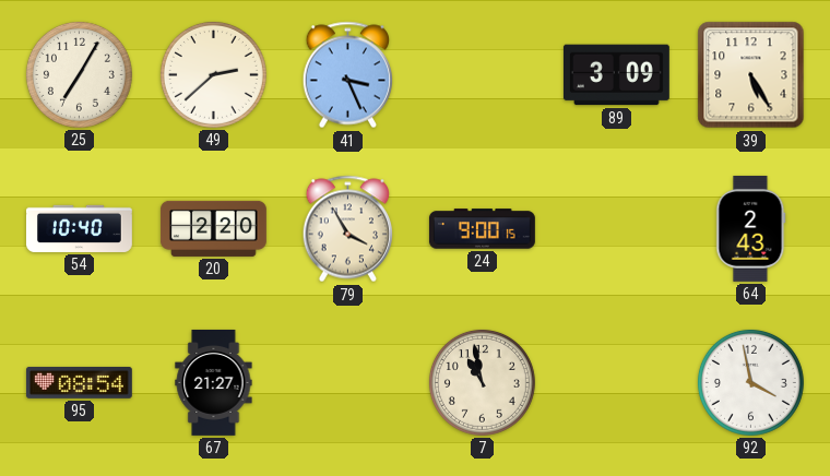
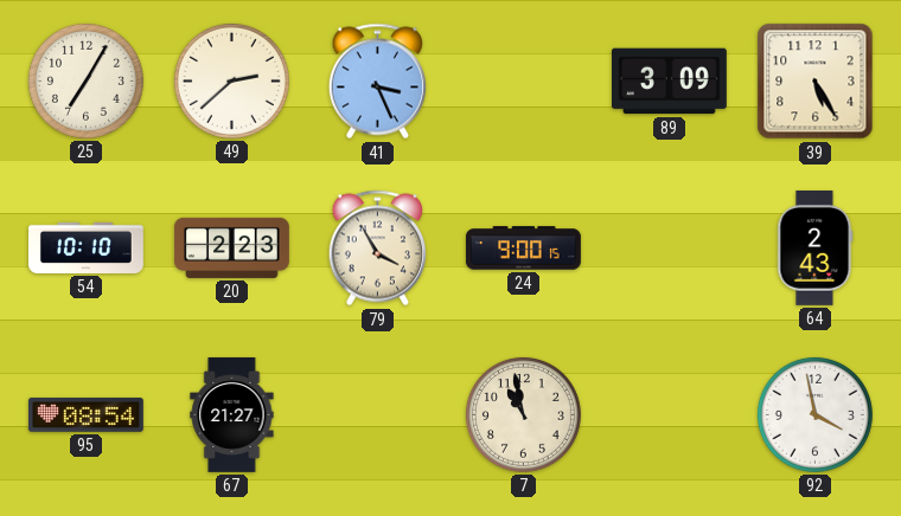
54: 10:40 -> 10:10 (85, 247)
20: 2:20 -> 2:23 (231, 247)
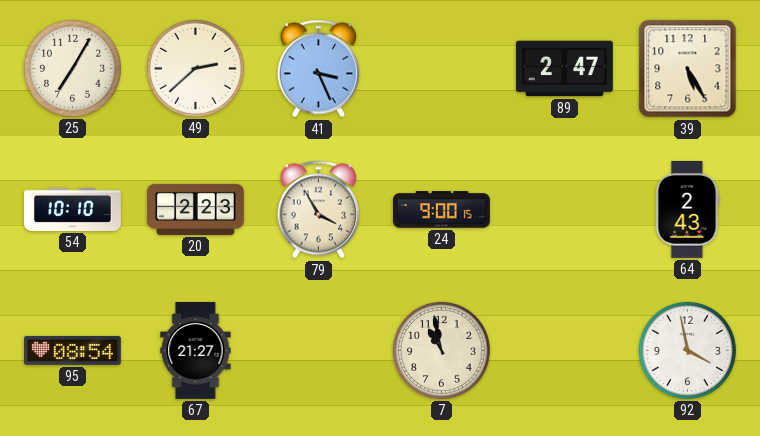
89: 3:09 -> 2:47 (564, 69)
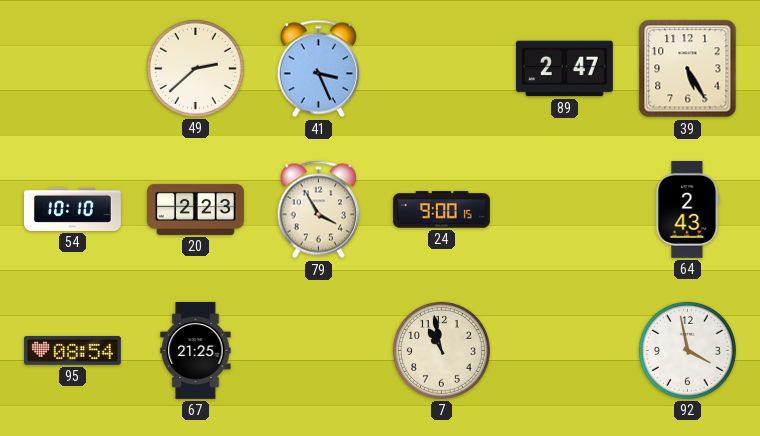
25: 7:05 -> none (72, 68)
67: 21:27 -> 21:25 (196, 350)
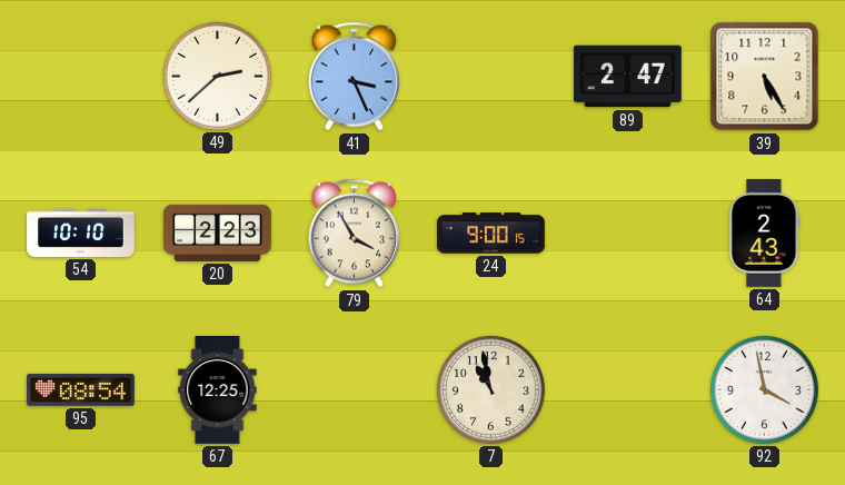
67: 21:25 -> 12:25 (218, 389)
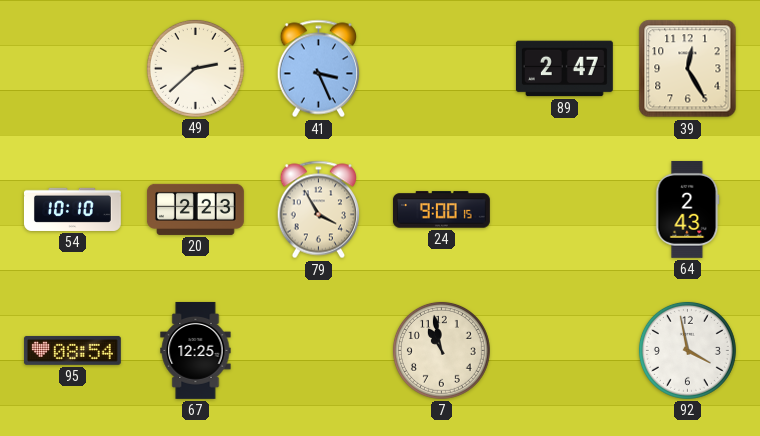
39: 5:25 -> 12:25 (688, 69)
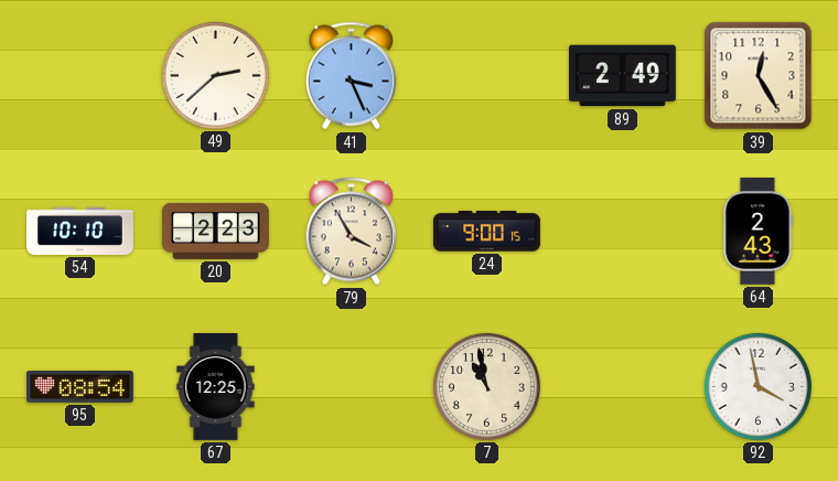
89: 2:47 -> 2:49 (622, 76)
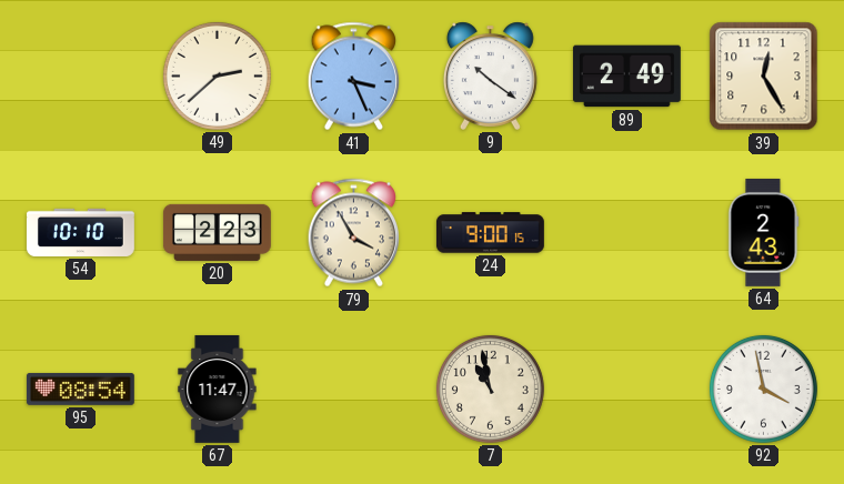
9: none -> 10:21 (490, 75)
67: 12:25 -> 11:47 (218, 389)
